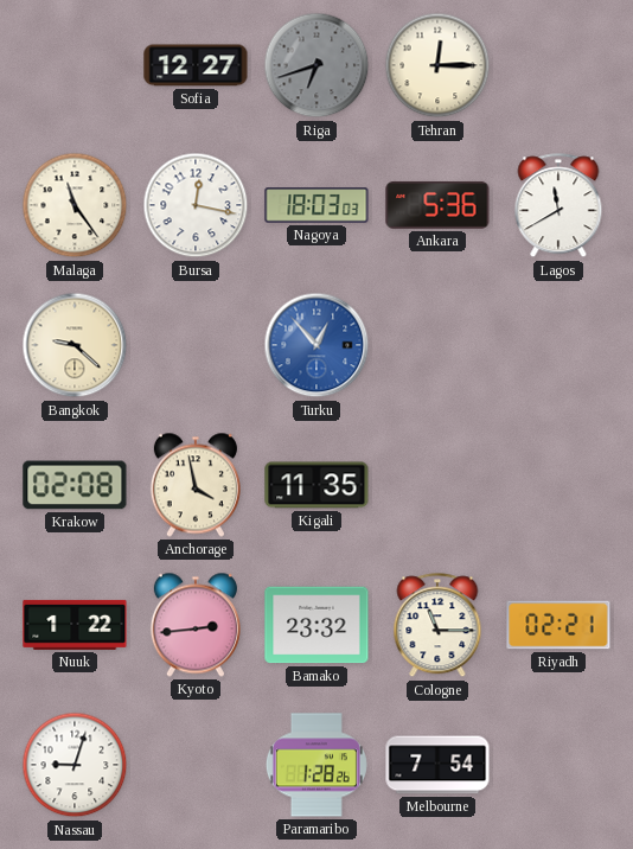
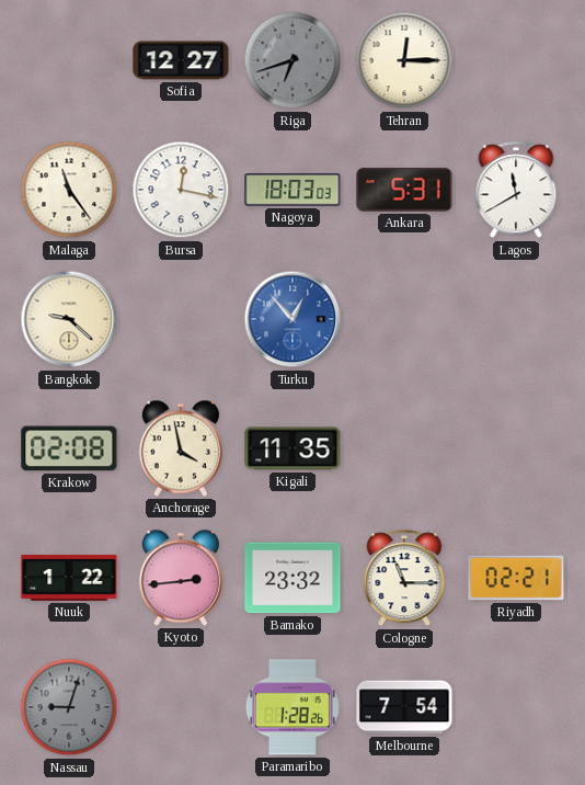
Ankara: 5:36 -> 5:31 (404, 190)
Nassau dial: white -> grey (69, 707)
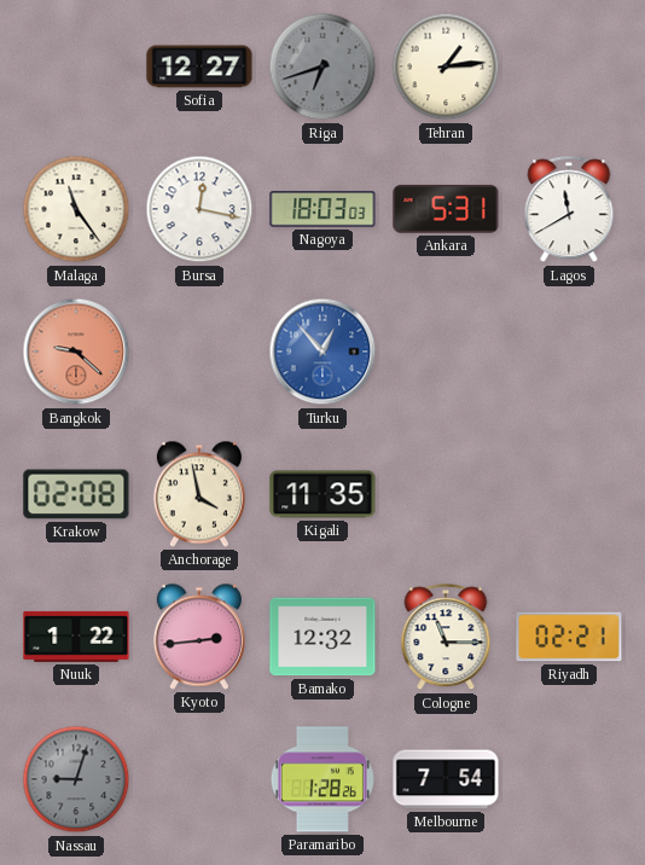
Tehran: 12:15 -> 1:14 (446, 66)
Bangkok dial: cream -> salmon (76, 352)
Bamako: 23:32 -> 12:32 (322, 637)
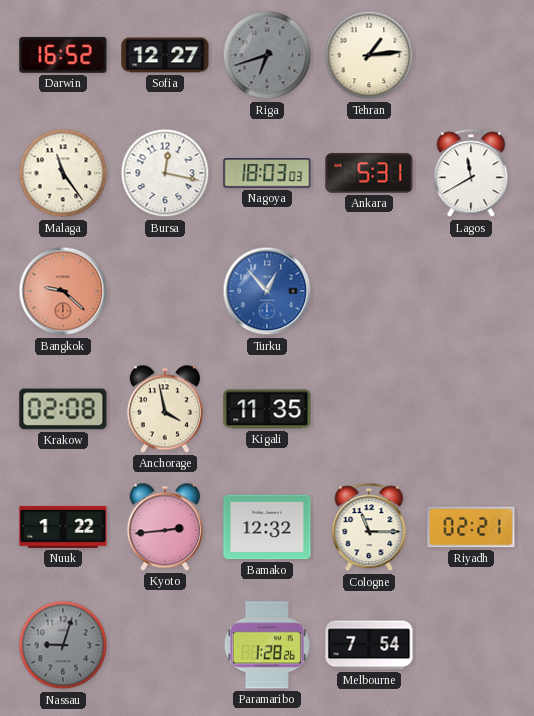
Darwin: none -> 16:52 (63, 55)
